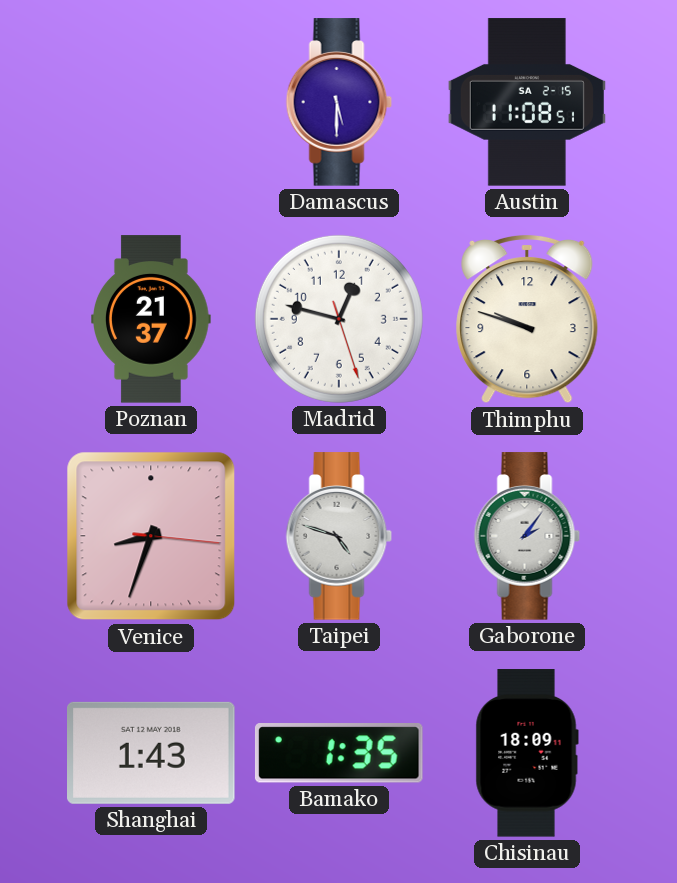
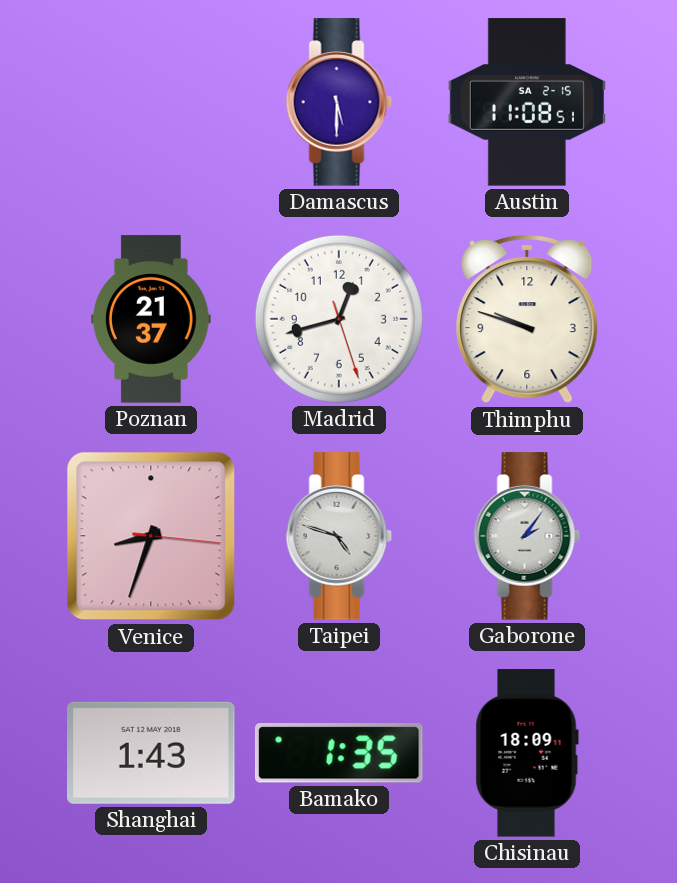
Madrid: 12:47 -> 12:42 (339, 319)
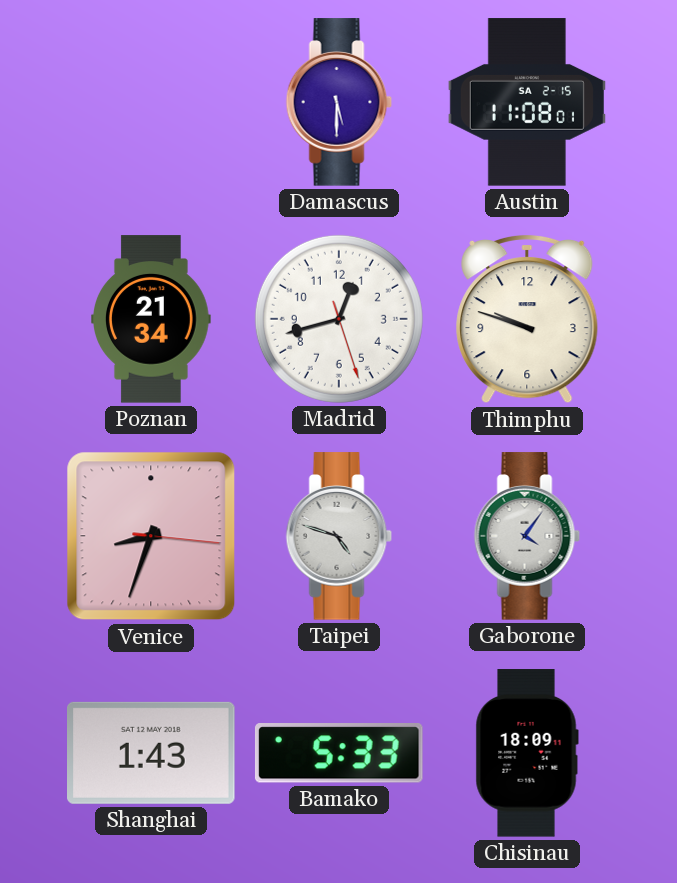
Austin: 11:08:51 -> 11:08:01 (527, 102)
Poznan: 21:37 -> 21:34 (152, 319)
Gaborone: 2:06 -> 4:06 (527, 536)
Bamako: 1:35 -> 5:33 (339, 754)
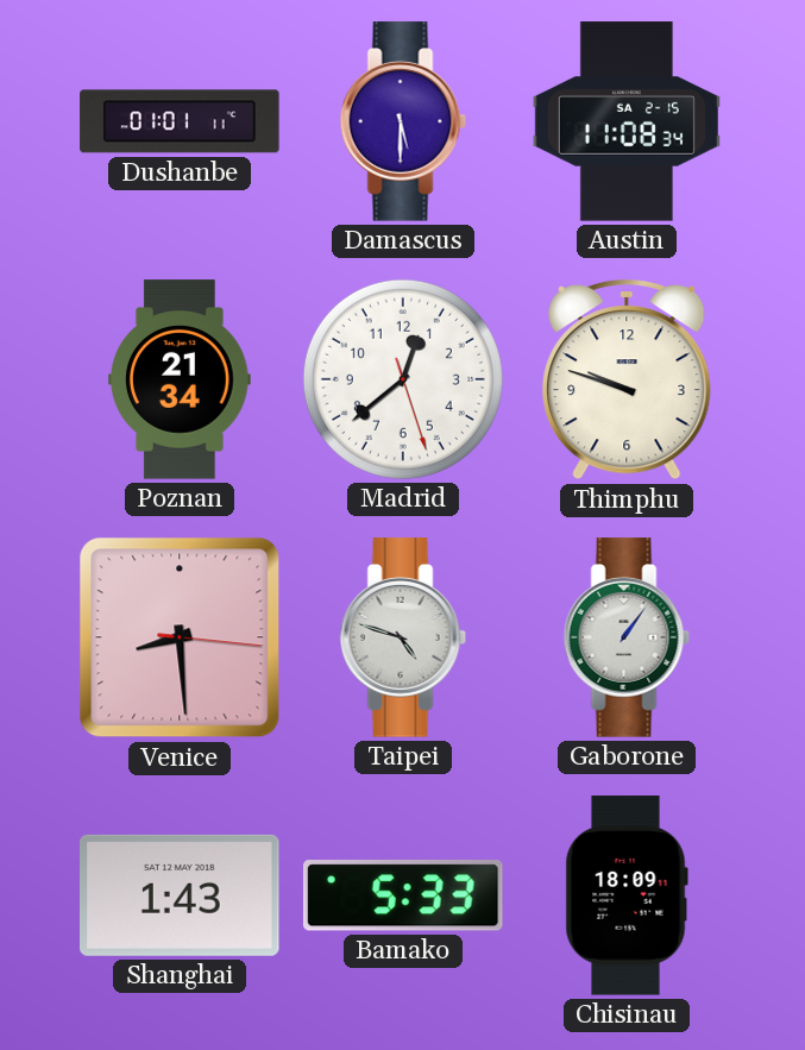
Dushanbe: none -> 01:01 (180, 121)
Austin: 11:08:01 -> 11:08:34 (627, 121)
Madrid: 12:42 -> 12:38 (403, 379)
Venice: 8:33 -> 8:29 (180, 637)
Gaborone: 4:06 -> 1:06 (627, 637)
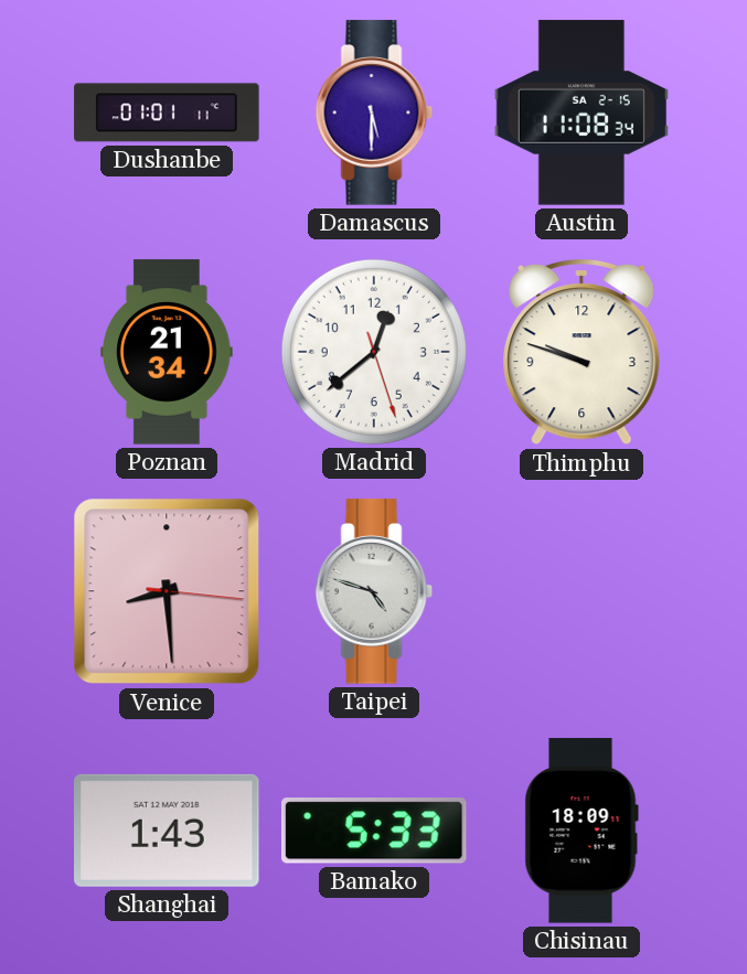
Gaborone: 1:06 -> none (627, 637)
